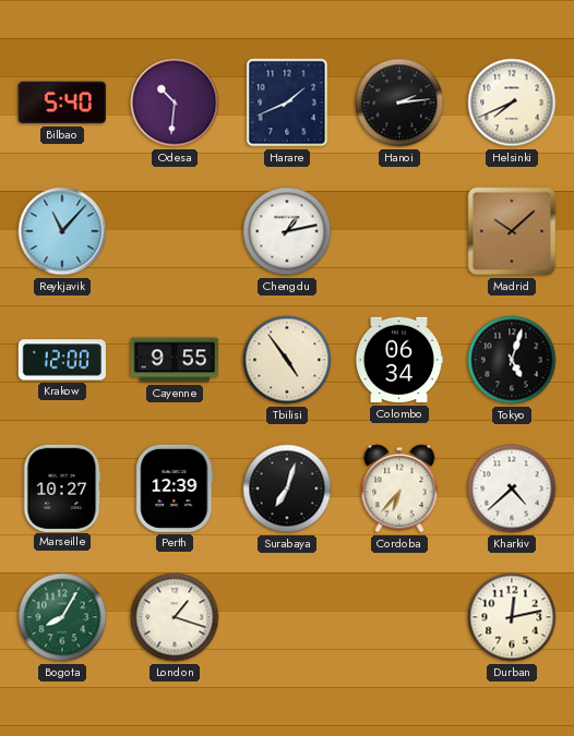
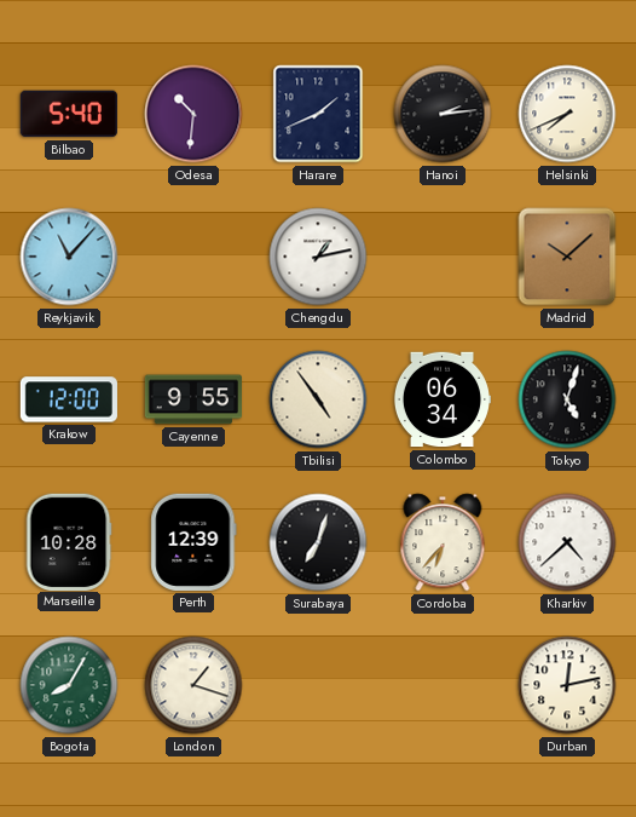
Marseille: 10:27 -> 10:28 (69, 541)
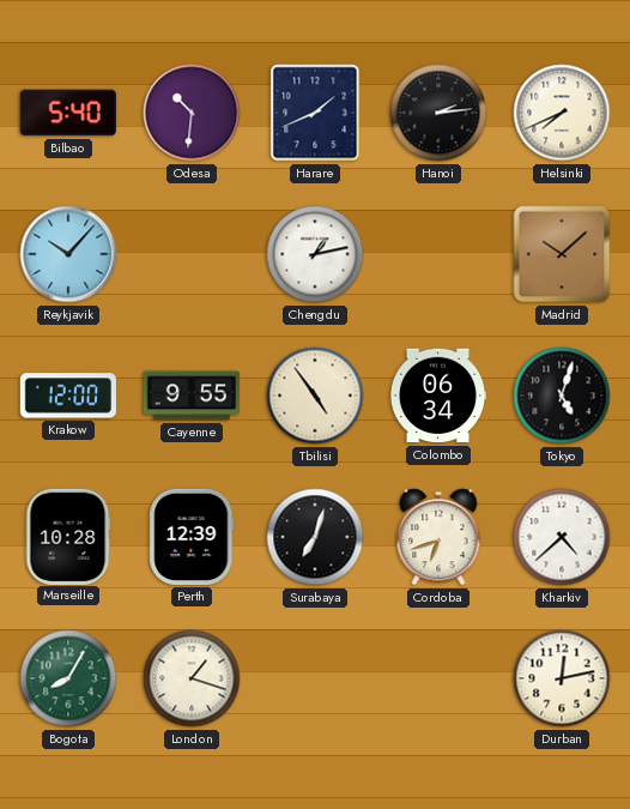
Reykjavik: 11:07 -> 10:07 (68, 254)
Cordoba: 6:37 -> 6:42 (438, 537)
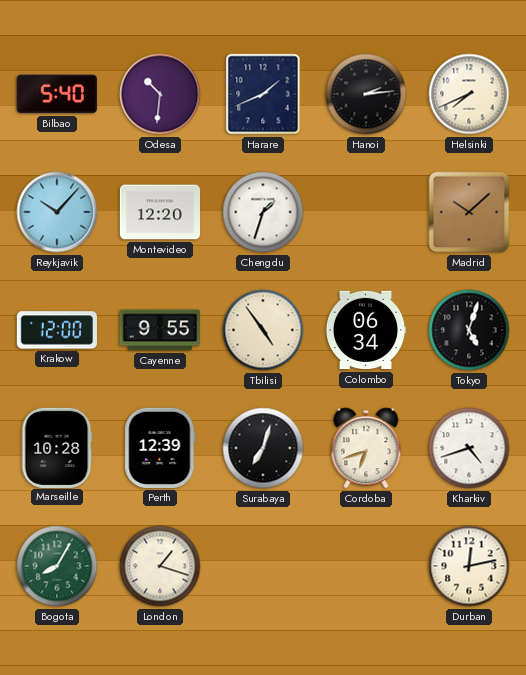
Montevideo: none -> 12:20 (159, 212)
Chengdu: 1:13 -> 1:33 (263, 212)
Kharkiv: 4:38 -> 4:42 (469, 448)
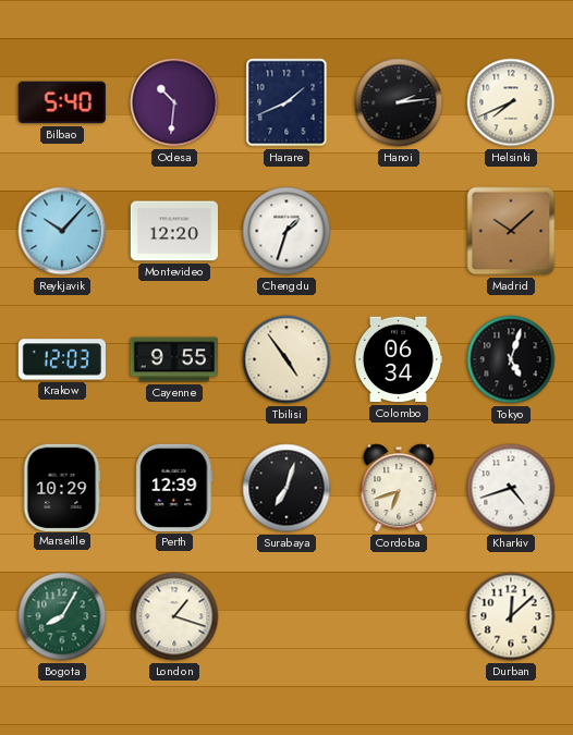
Krakow: 12:00 -> 12:03 (62, 359)
Marseille: 10:28 -> 10:29 (62, 487)
Durban: 12:13 -> 12:08 (511, 616)
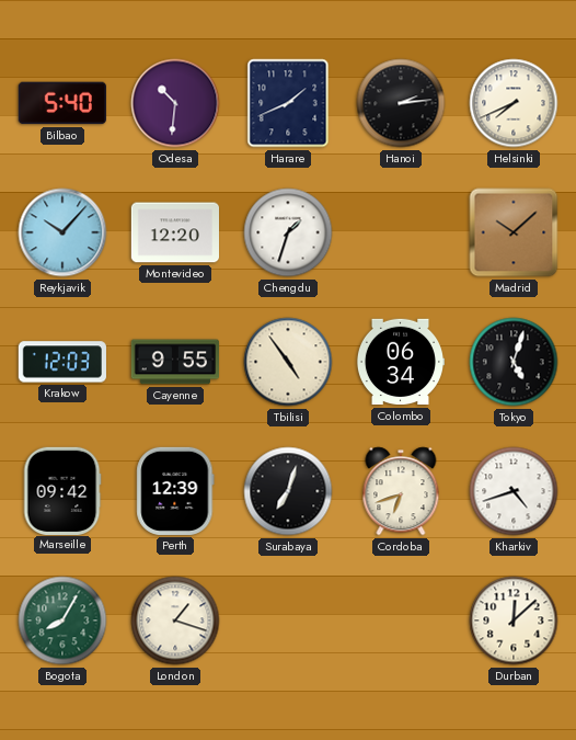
Marseille: 10:29 -> 09:42 (62, 490)
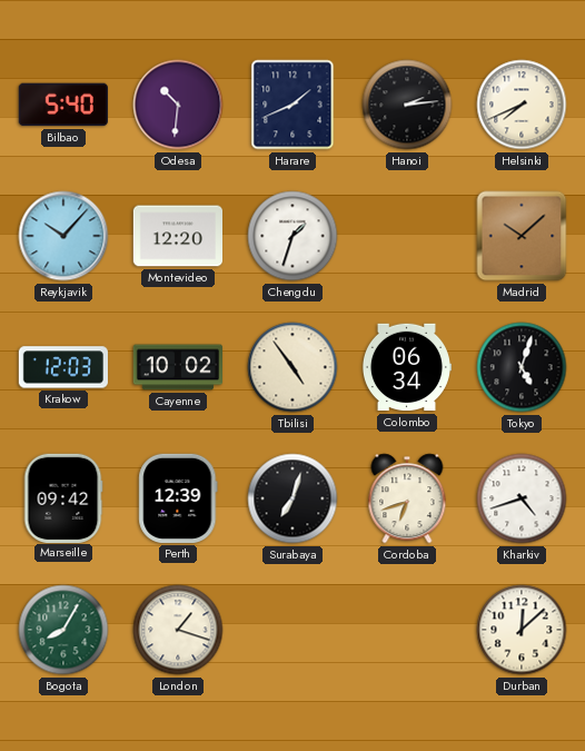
Cayenne: 9:55 -> 10:02 (177, 367)
